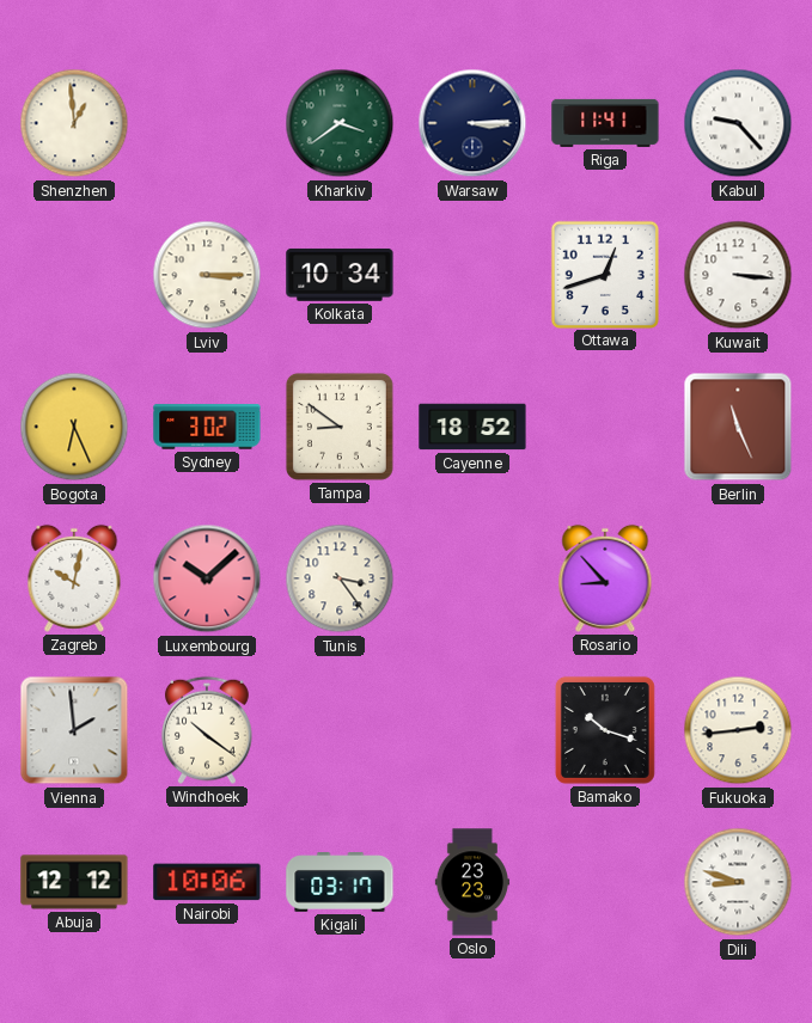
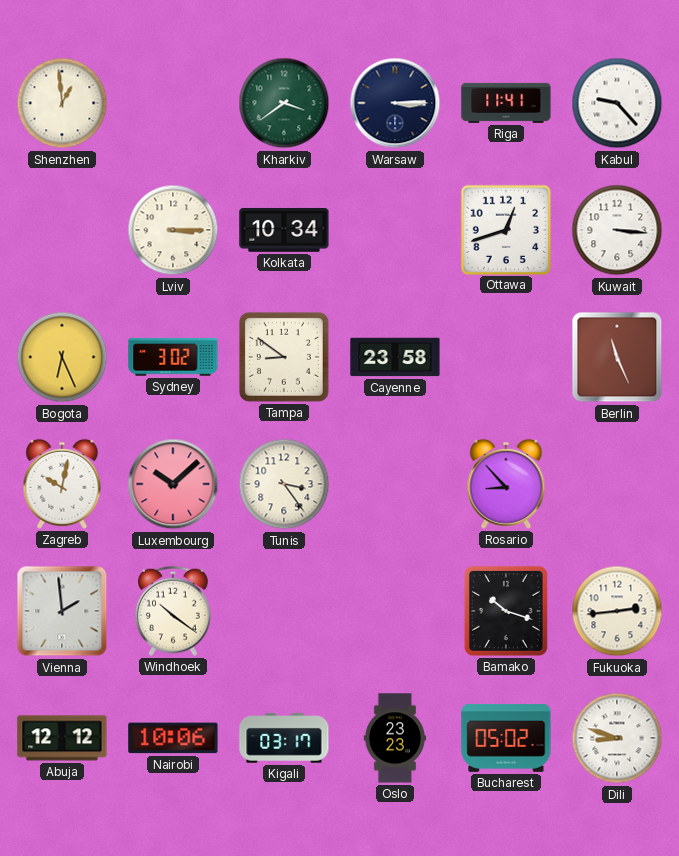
Cayenne: 18:52 -> 23:58 (395, 357)
Bucharest: none -> 05:02 (506, 738)
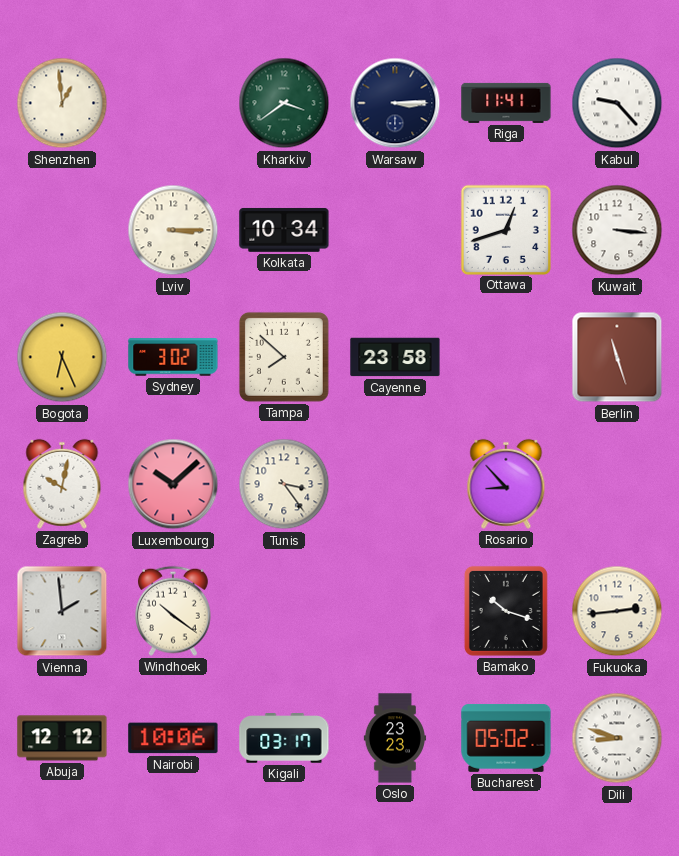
Tampa: 8:51 -> 7:52 (284, 357)
Berlin: 11:26 -> 11:27 (617, 357)
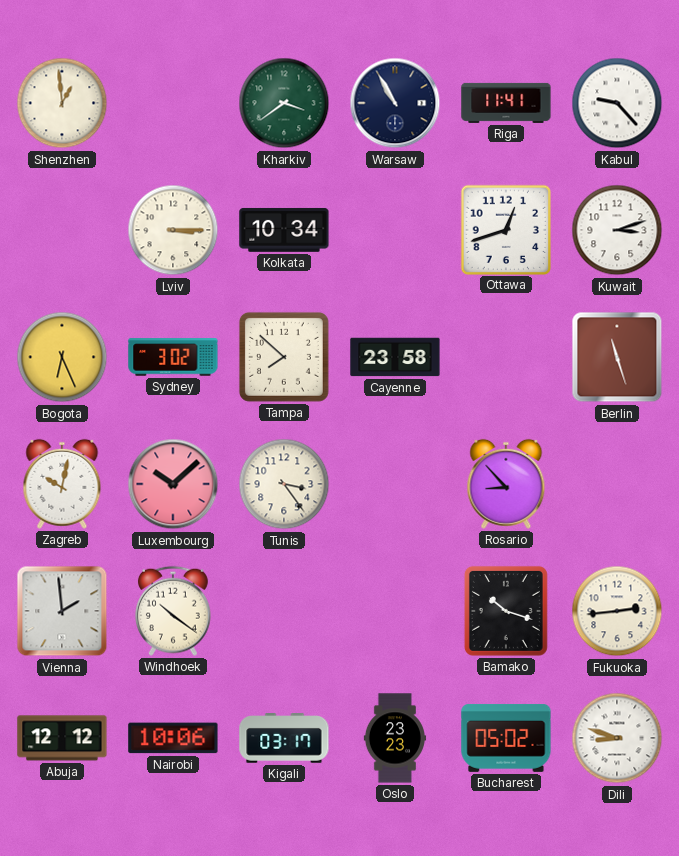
Warsaw: 3:15 -> 10:55 (395, 103)
Kuwait: 3:16 -> 3:12 (617, 230)
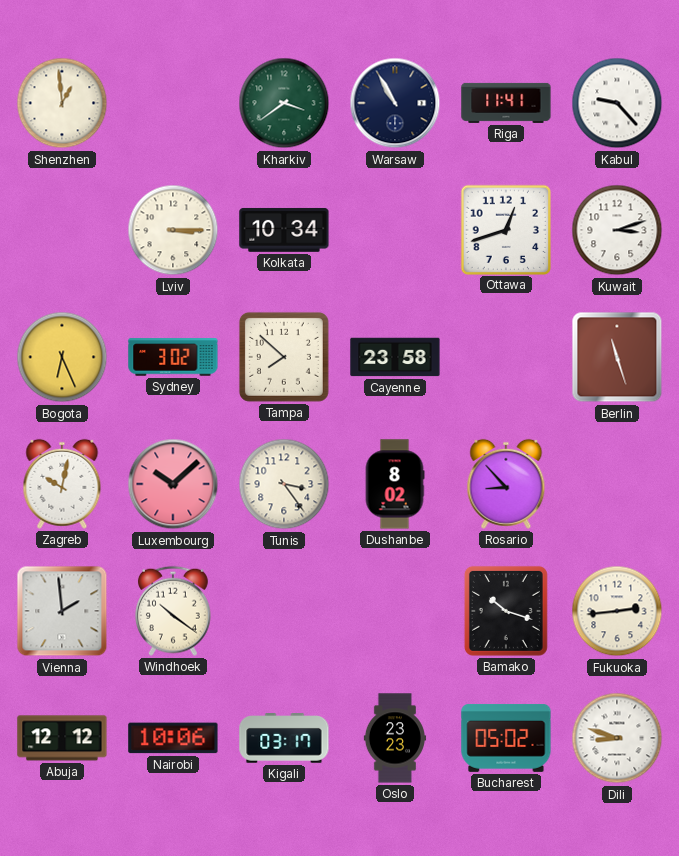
Dushanbe: none -> 8:02 (395, 484)
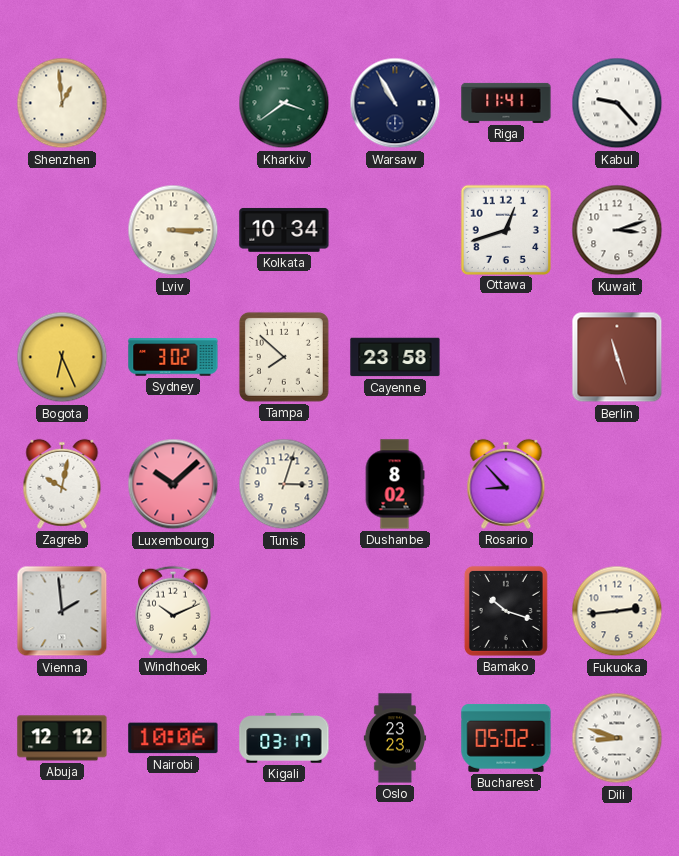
Tunis: 3:24 -> 3:03 (284, 484)
Windhoek: 10:21 -> 10:11 (173, 611)
